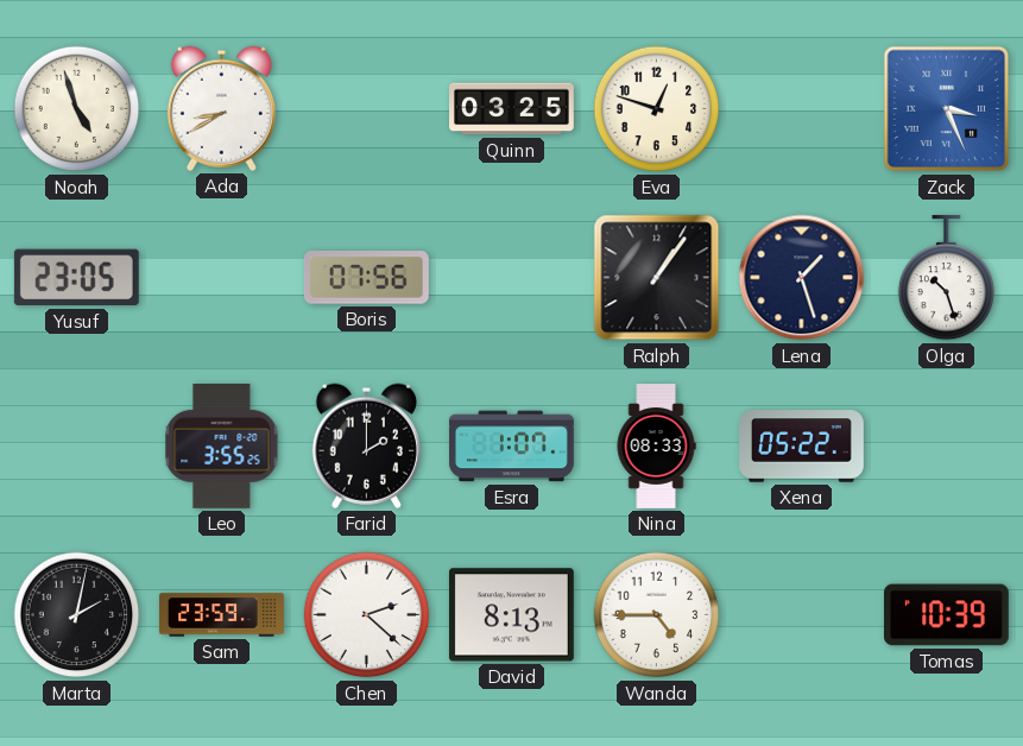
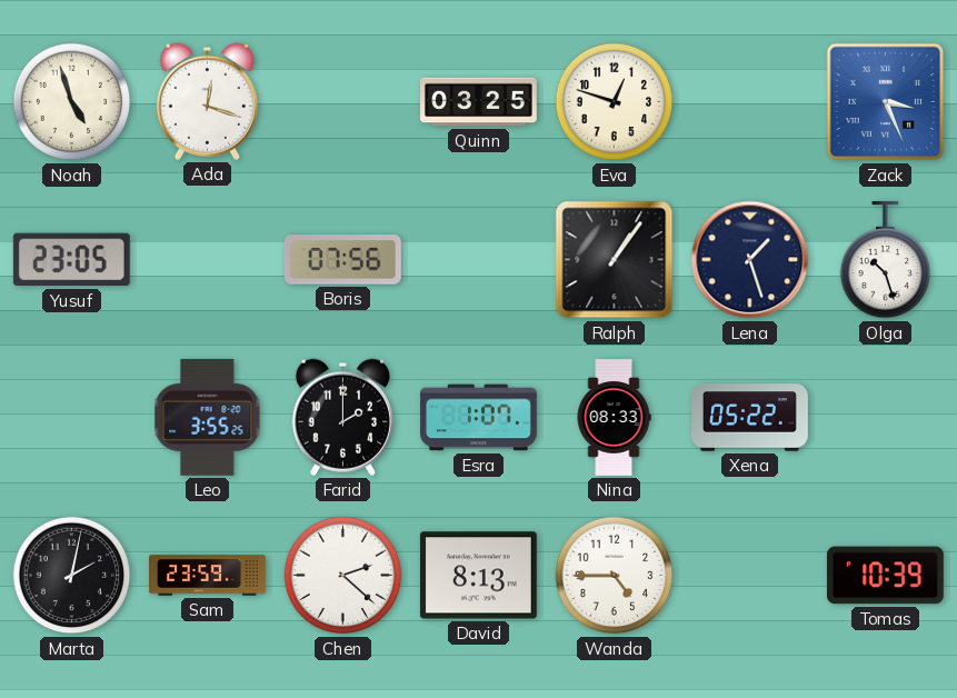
Ada: 8:40 -> 12:18 (207, 101)
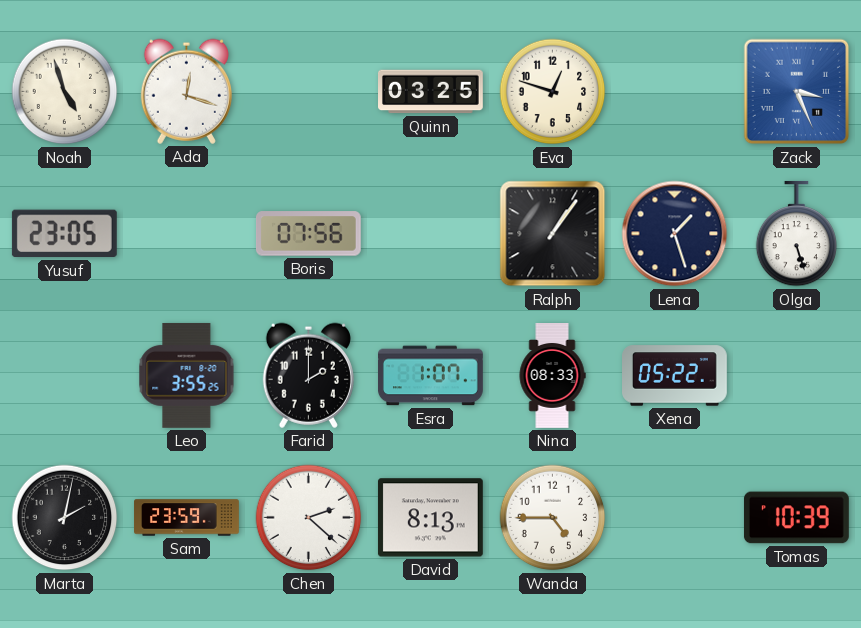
Olga: 10:27 -> 5:27 (797, 234)
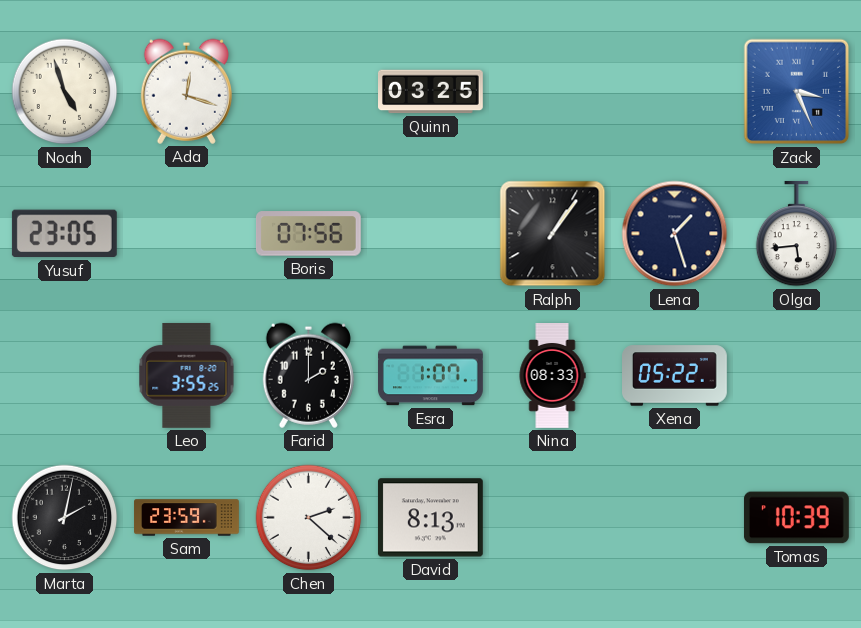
Eva: 12:48 -> none (553, 92)
Olga: 5:27 -> 5:44 (797, 234)
Wanda: 4:45 -> none (553, 518)
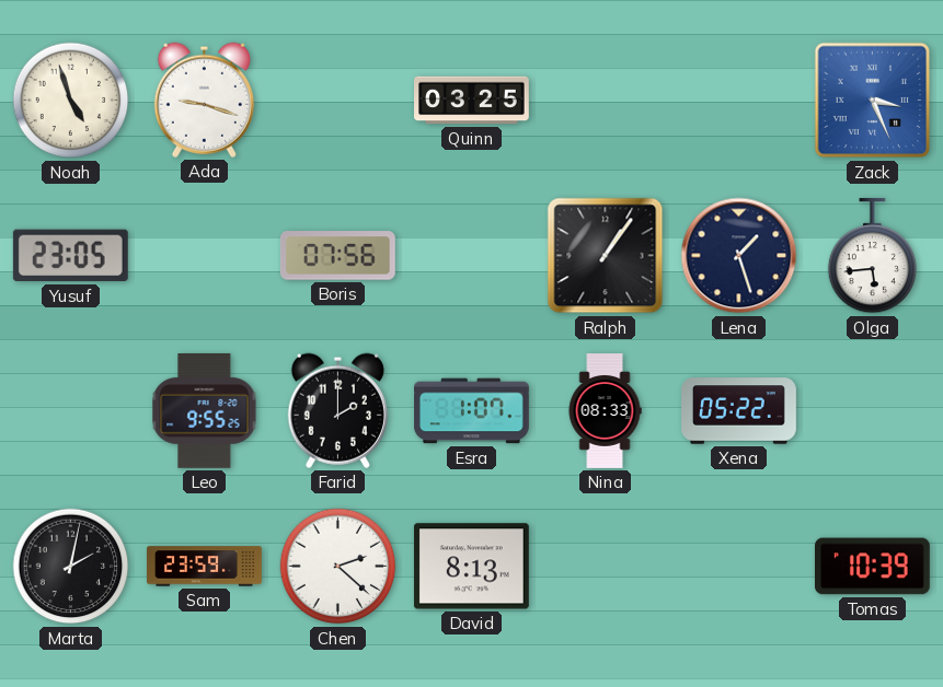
Ada: 12:18 -> 9:18 (204, 100)
Leo: 3:55 -> 9:55 (205, 410)
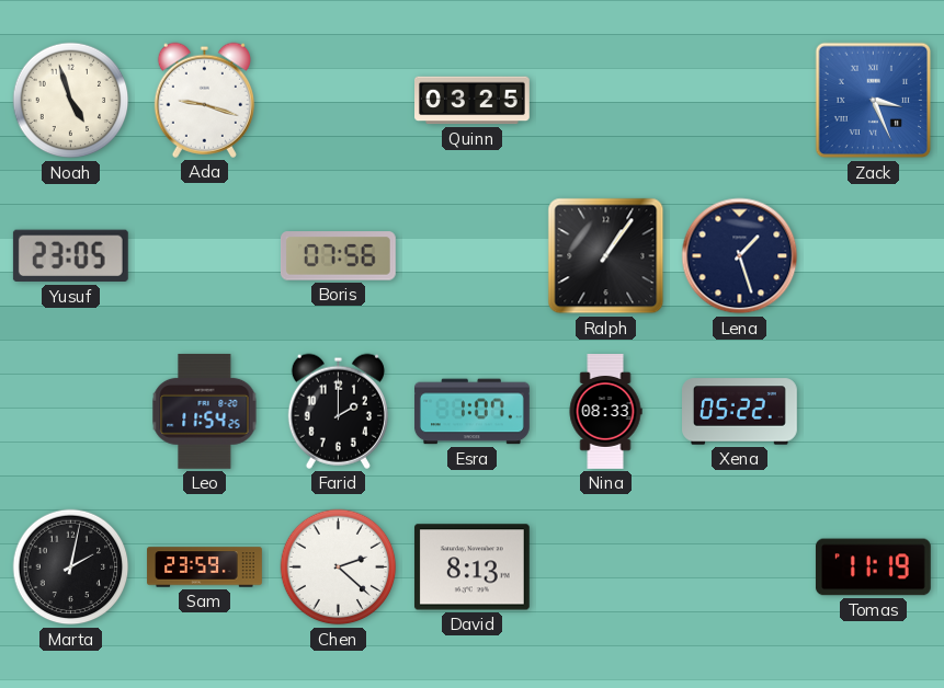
Olga: 5:44 -> none (873, 256)
Leo: 9:55 -> 11:54 (205, 411)
Tomas: 10:39 -> 11:19 (873, 567)
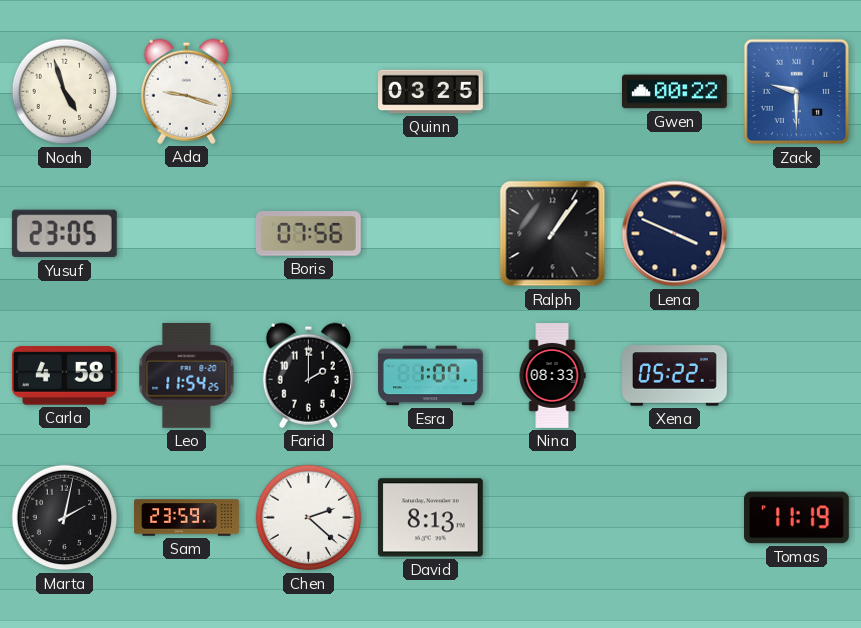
Gwen: none -> 00:22 (674, 92)
Zack: 3:26 -> 9:30 (797, 92)
Lena: 1:27 -> 3:49 (675, 234)
Carla: none -> 4:58 (64, 376)
